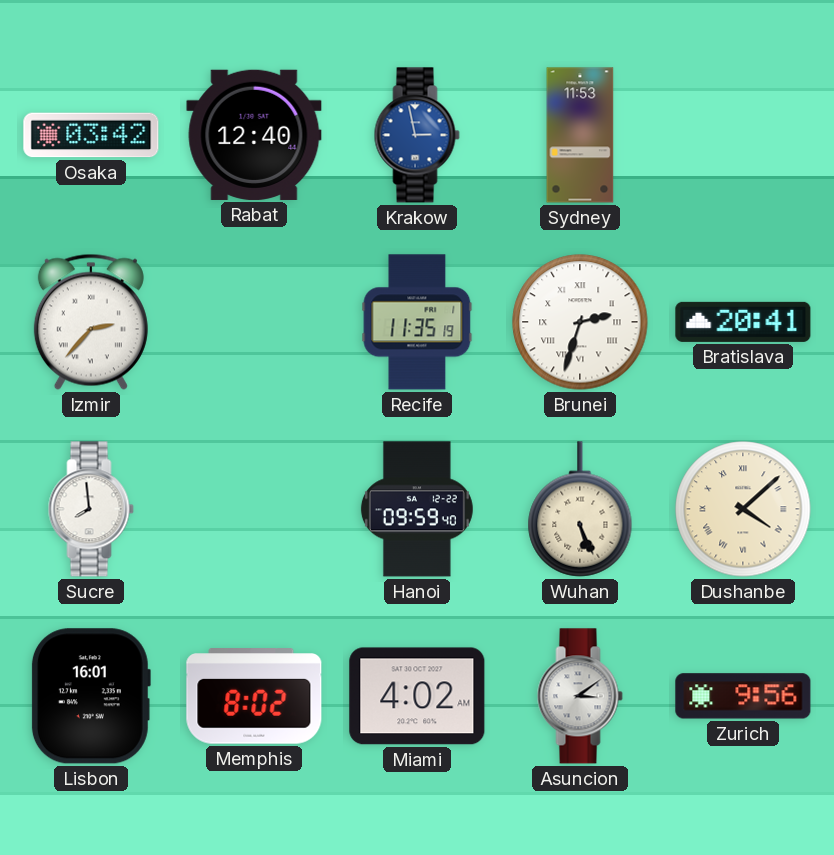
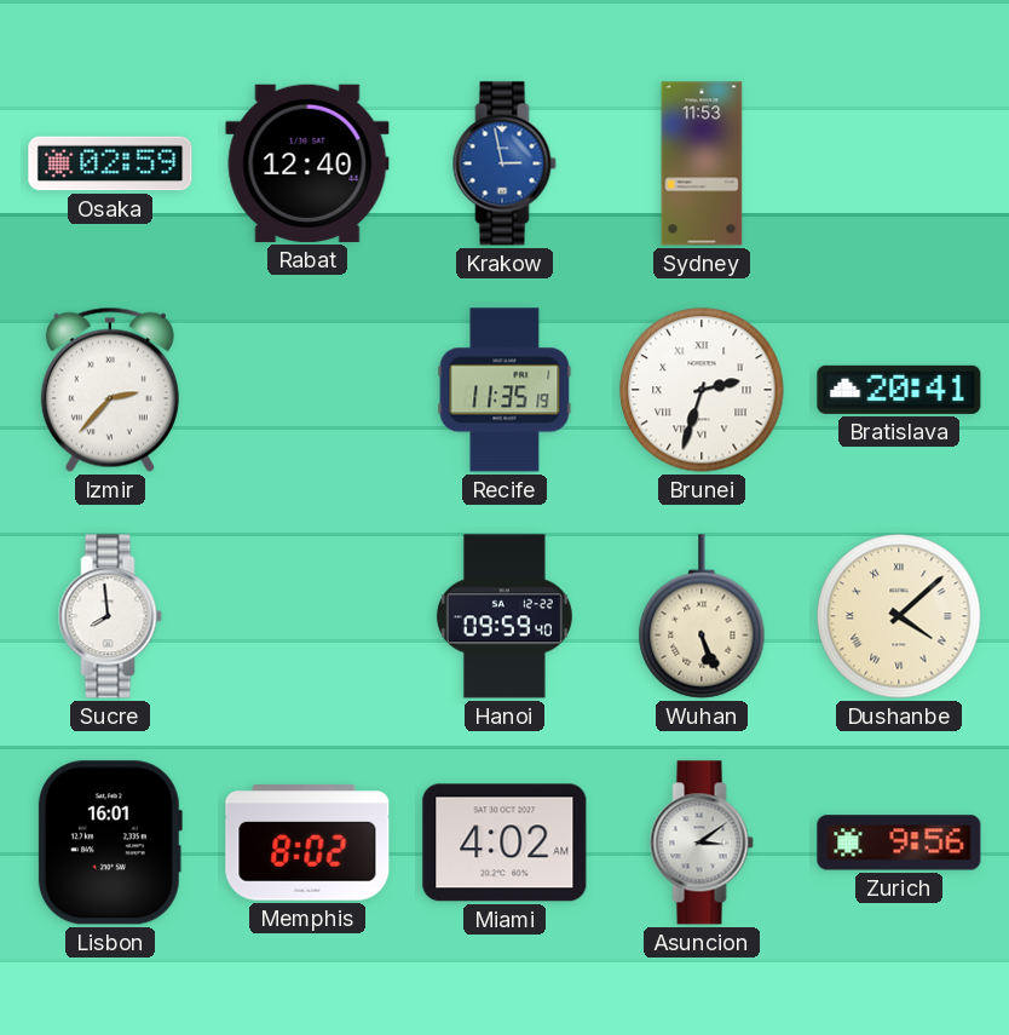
Osaka: 03:42 -> 02:59 (110, 163)
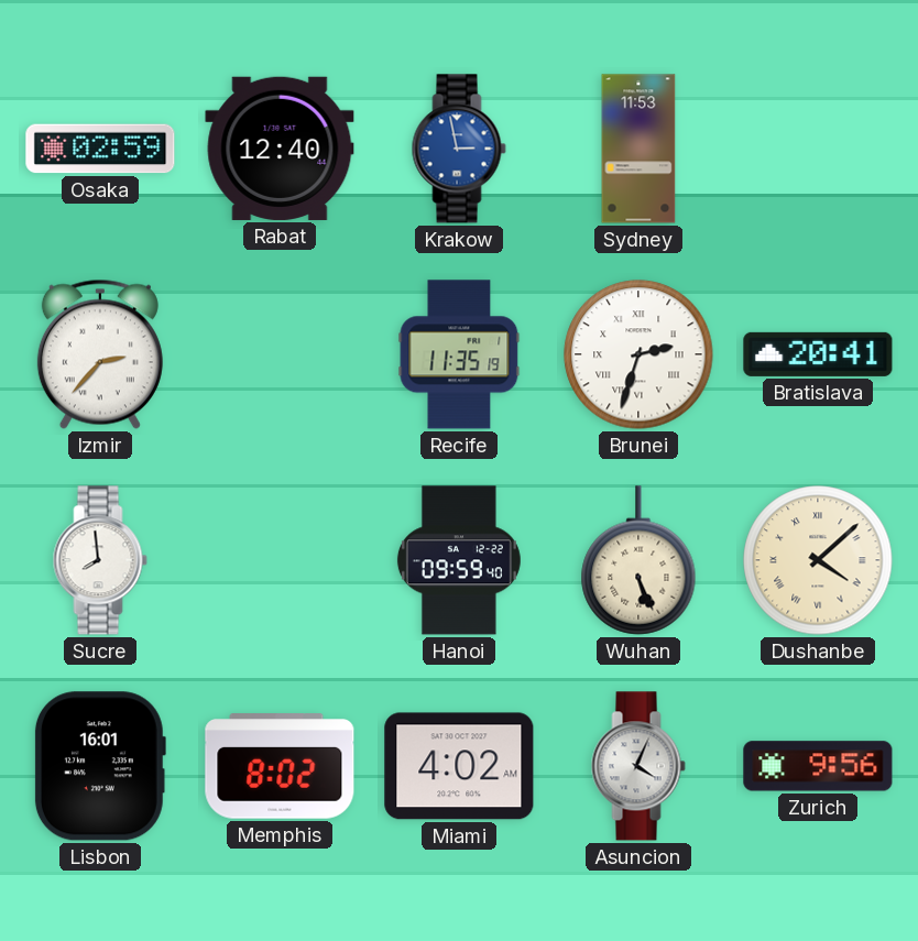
Asuncion: 3:09 -> 4:04 (638, 766)
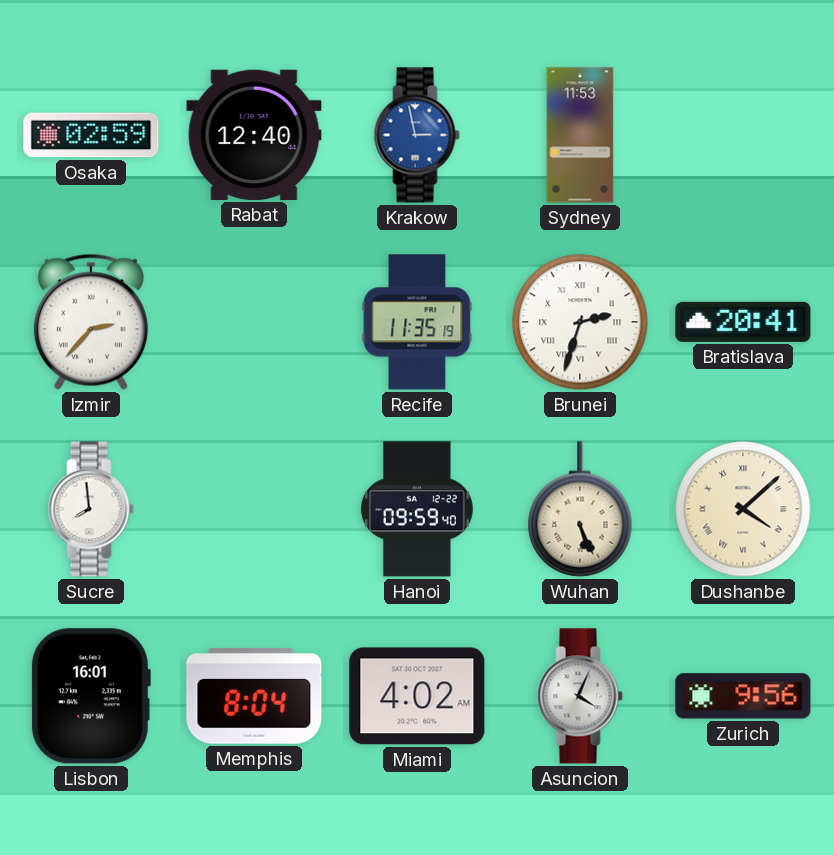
Memphis: 8:02 -> 8:04 (254, 696)
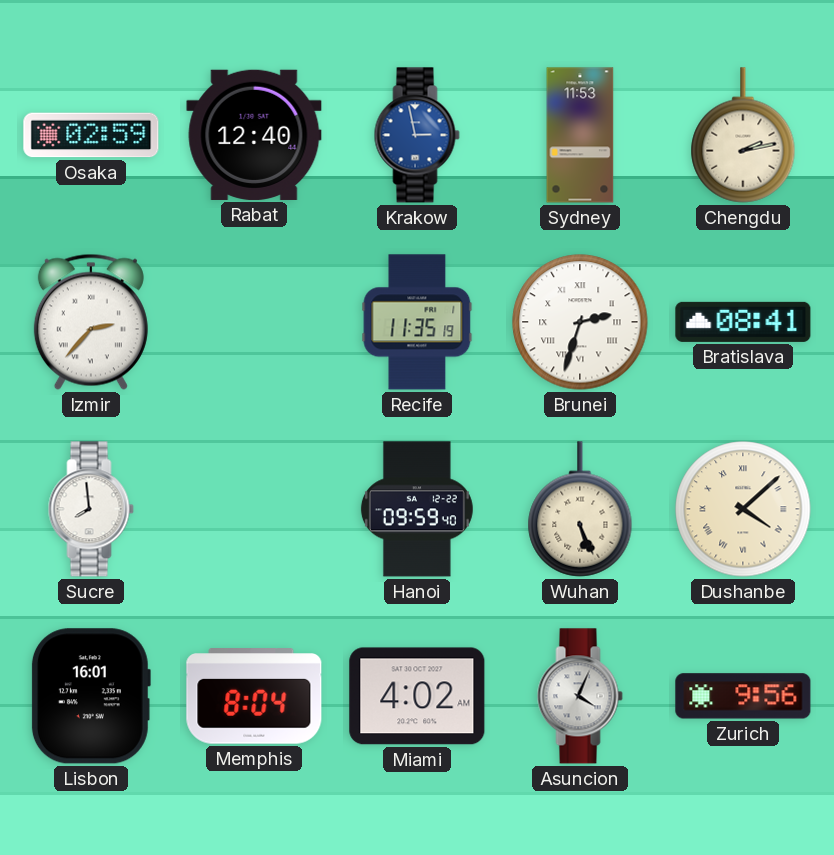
Chengdu: none -> 2:13 (743, 135)
Bratislava: 20:41 -> 08:41 (743, 322)
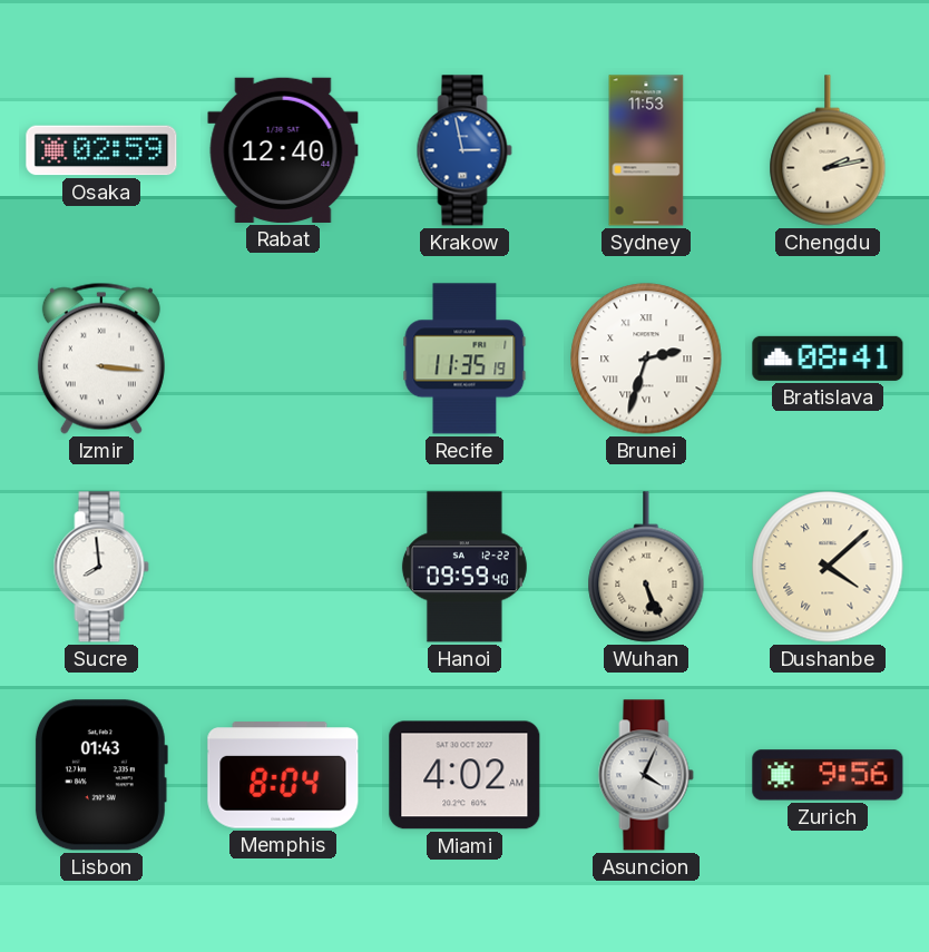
Izmir: 2:37 -> 3:16 (101, 359)
Lisbon: 16:01 -> 01:43 (100, 775)
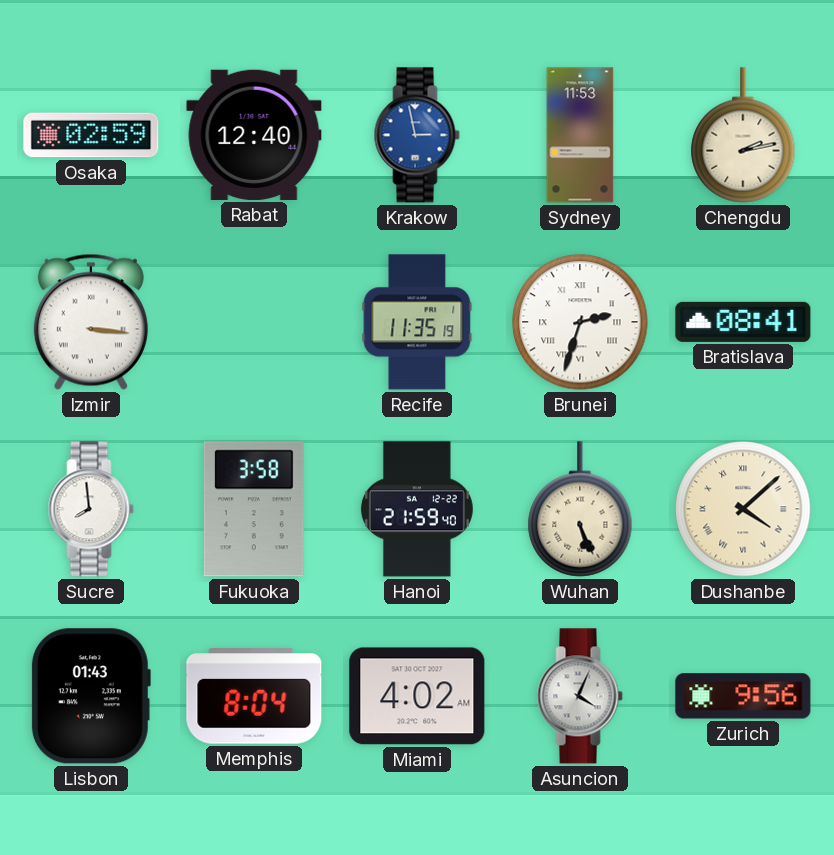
Fukuoka: none -> 3:58 (254, 509)
Hanoi: 09:59 -> 21:59 (417, 509)
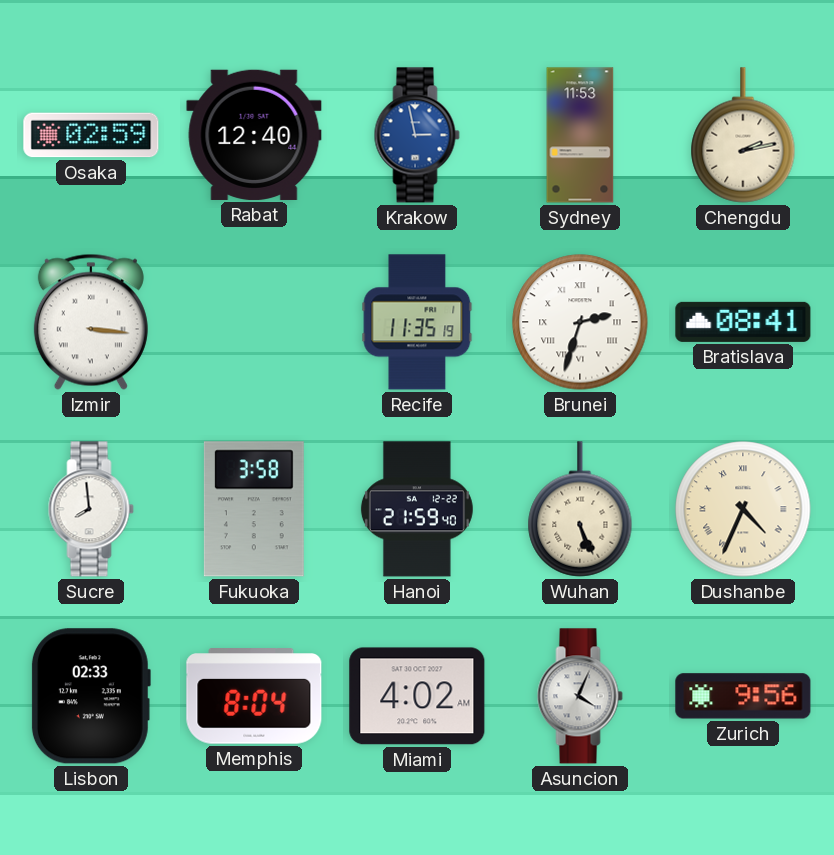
Dushanbe: 4:08 -> 4:34 (743, 509)
Lisbon: 01:43 -> 02:33 (90, 696)
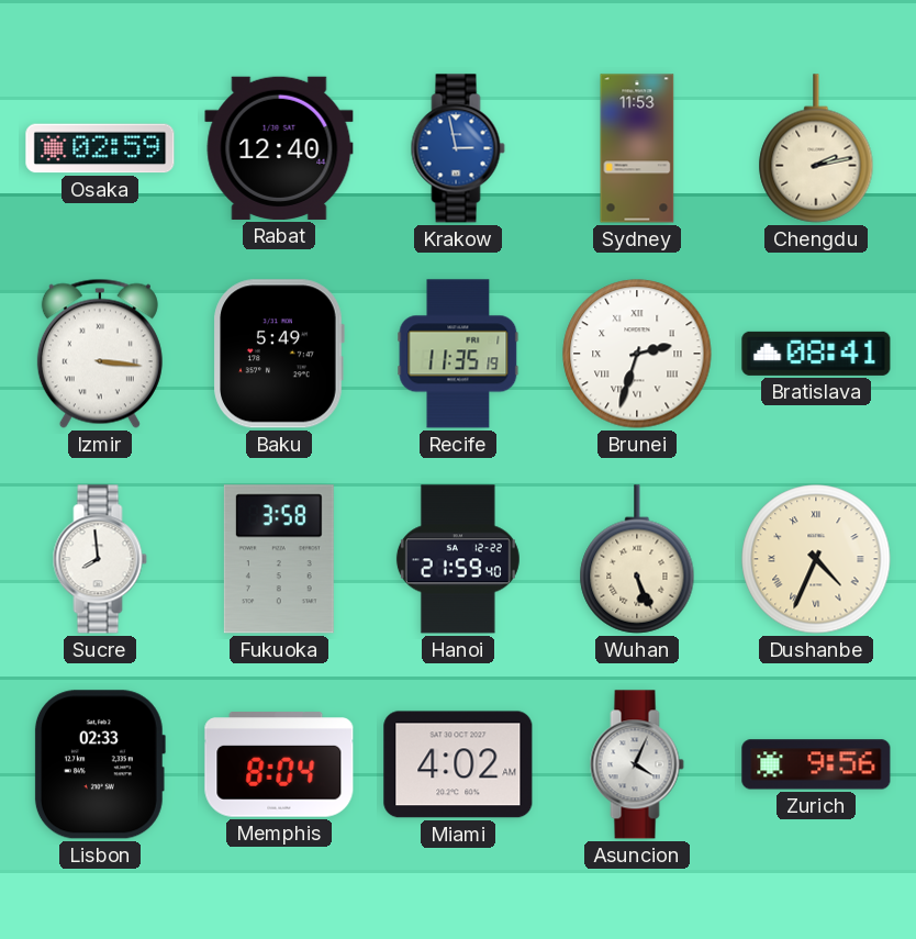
Baku: none -> 5:49 (279, 354)
